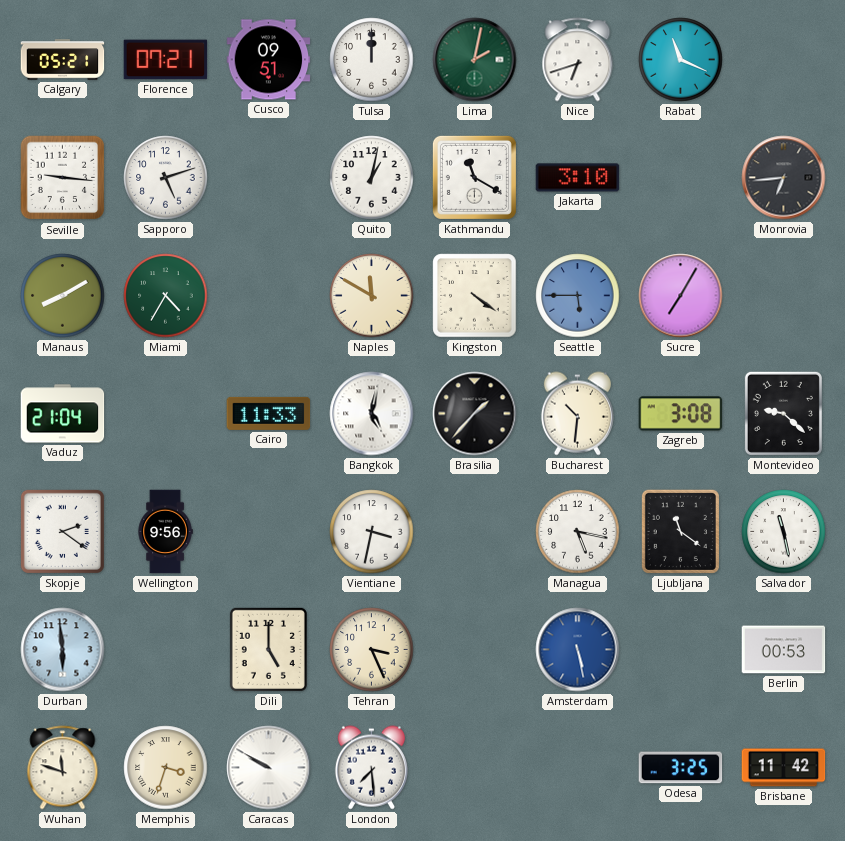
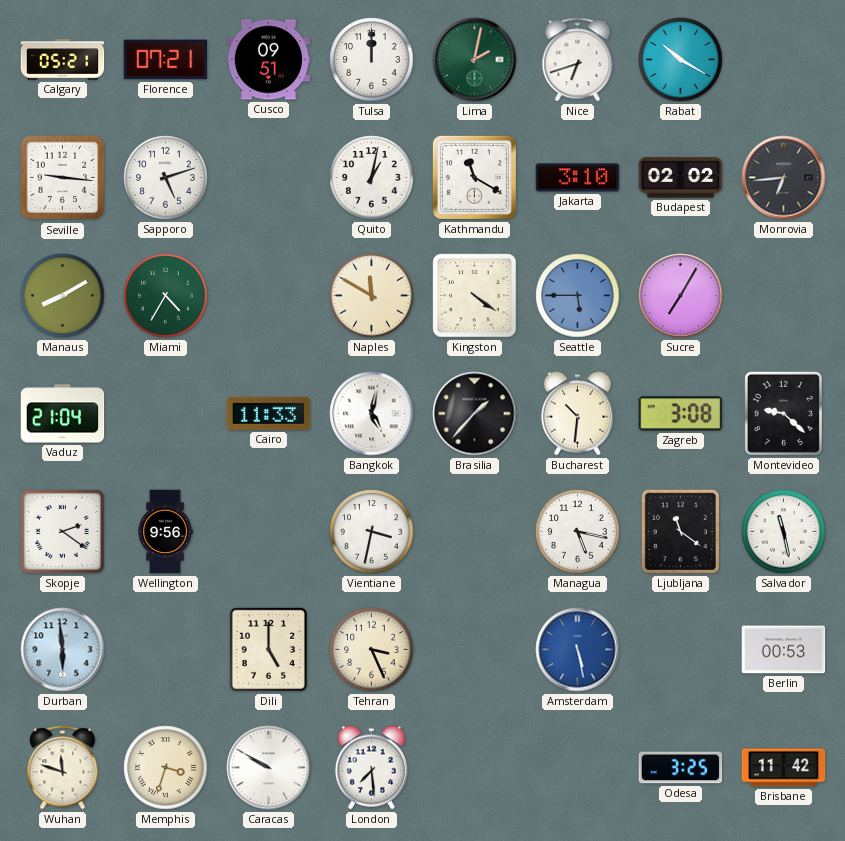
Rabat: 11:19 -> 10:20 (681, 60)
Budapest: none -> 02:02 (681, 178)
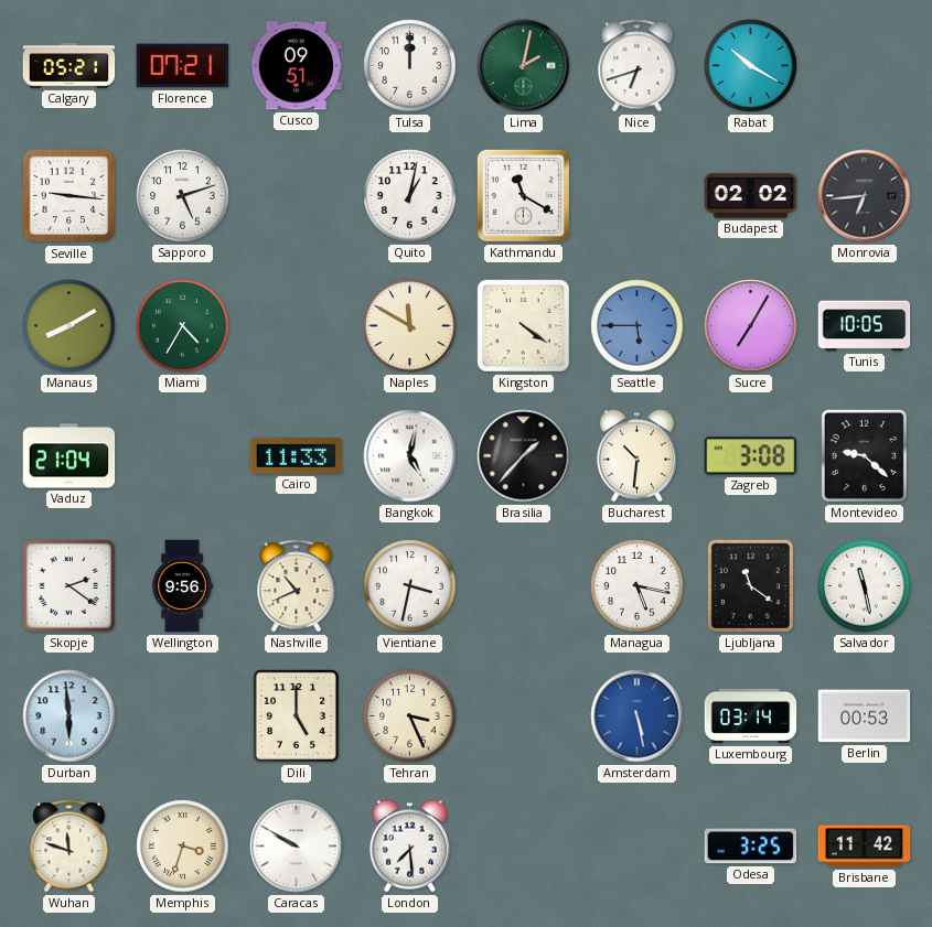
Jakarta: 3:10 -> none (578, 178)
Tunis: none -> 10:05 (865, 326)
Nashville: none -> 10:41 (297, 586)
Luxembourg: none -> 03:14 (751, 716)
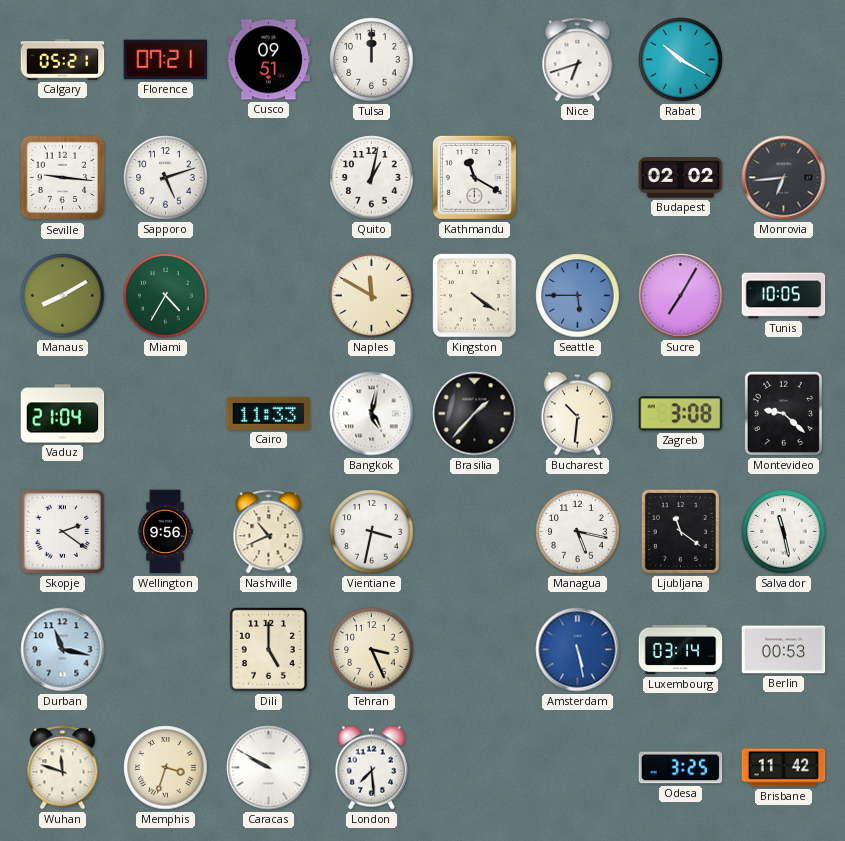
Lima: 2:02 -> none (524, 66)
Durban: 5:59 -> 11:17 (63, 650)
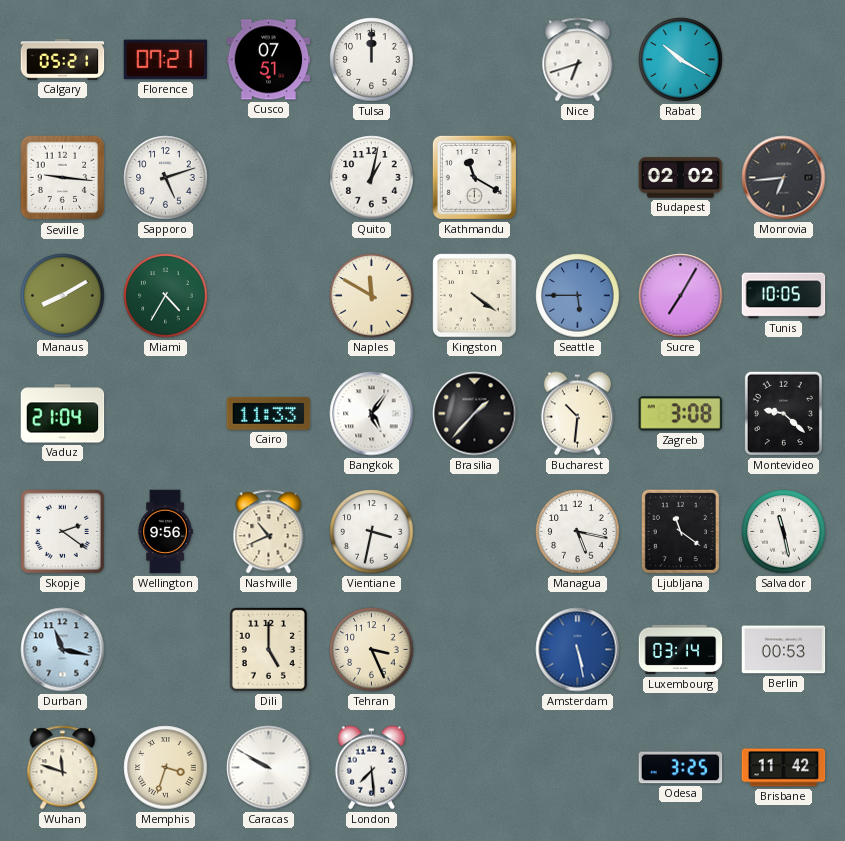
Cusco: 09:51 -> 07:51 (269, 60)
Bangkok: 5:02 -> 5:06 (372, 414)
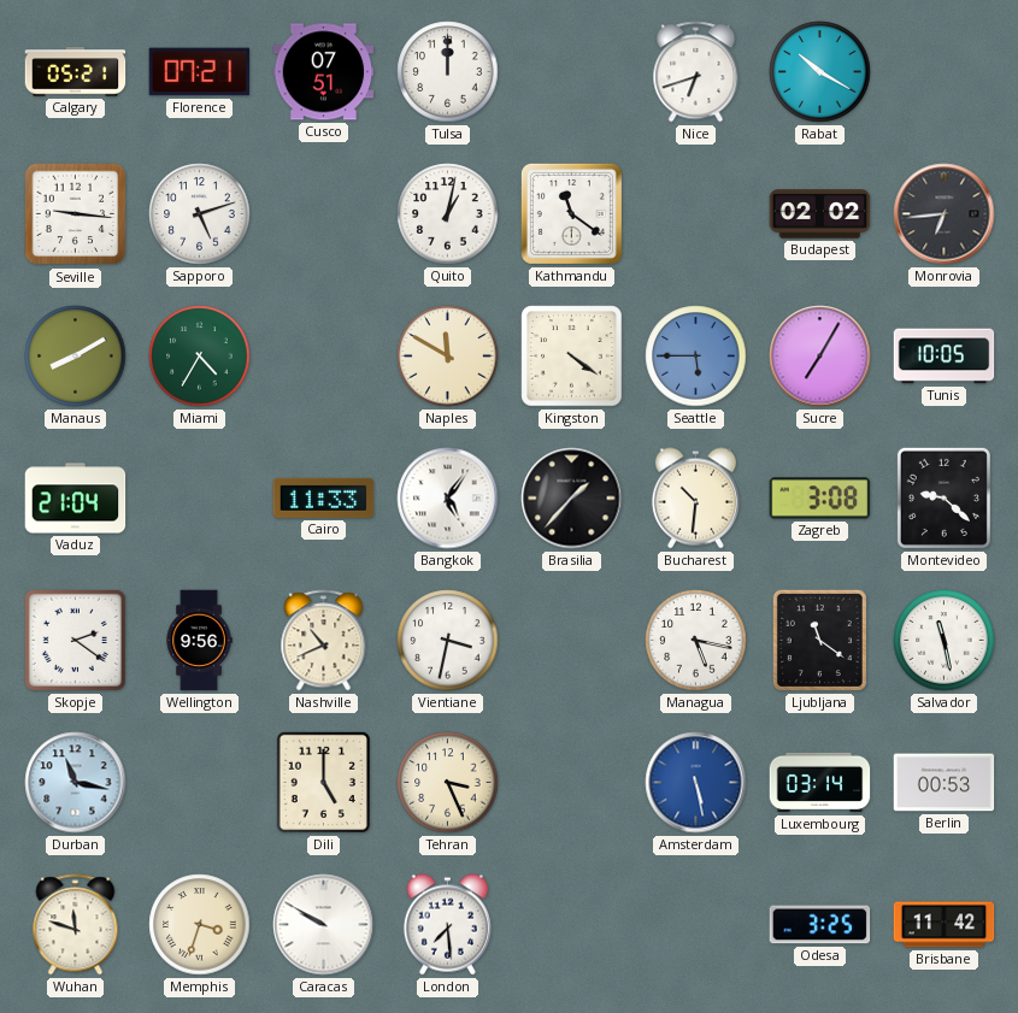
Kathmandu: 11:20 -> 11:21 (571, 213)
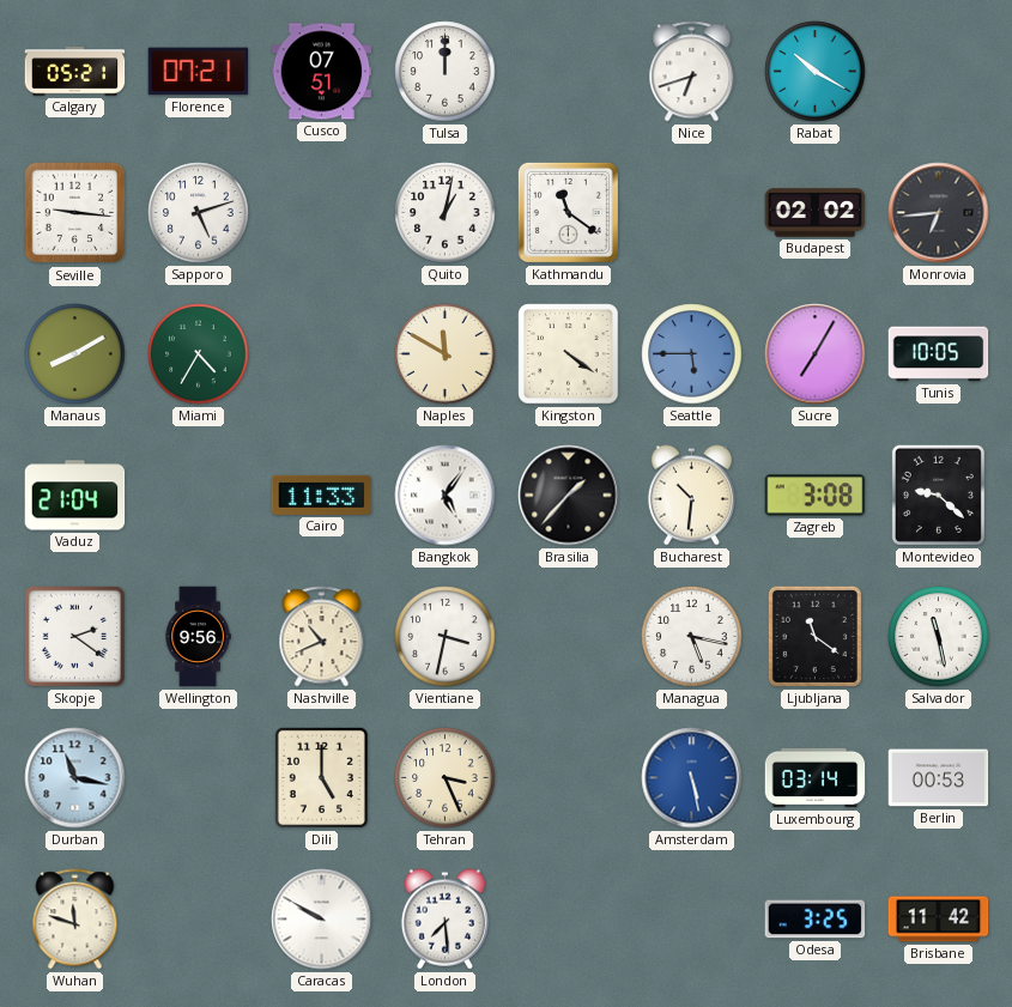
Memphis: 3:33 -> none (200, 925)
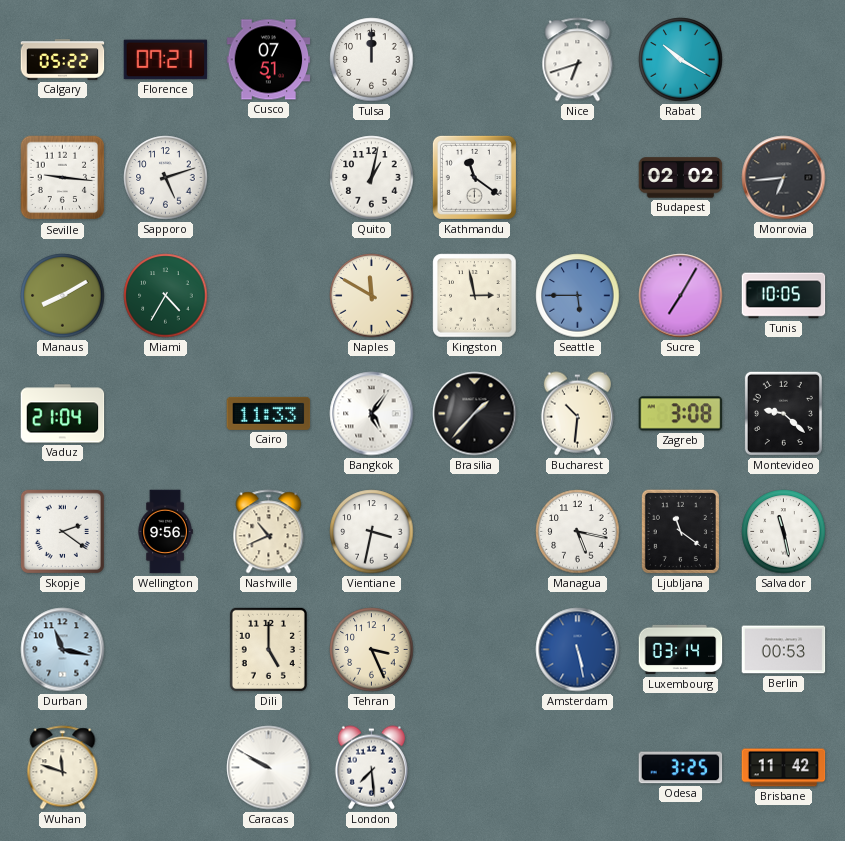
Calgary: 05:21 -> 05:22 (63, 60)
Kingston: 4:21 -> 2:58 (475, 296)
